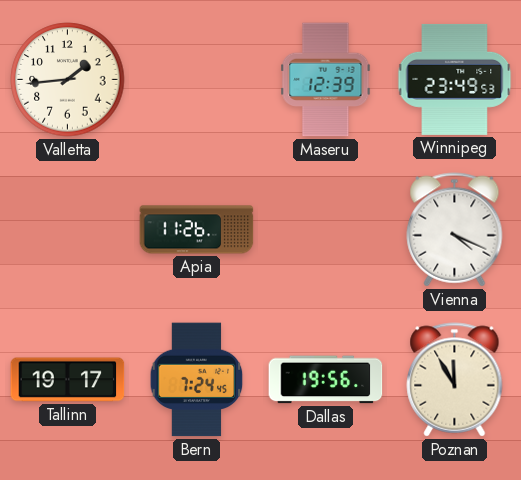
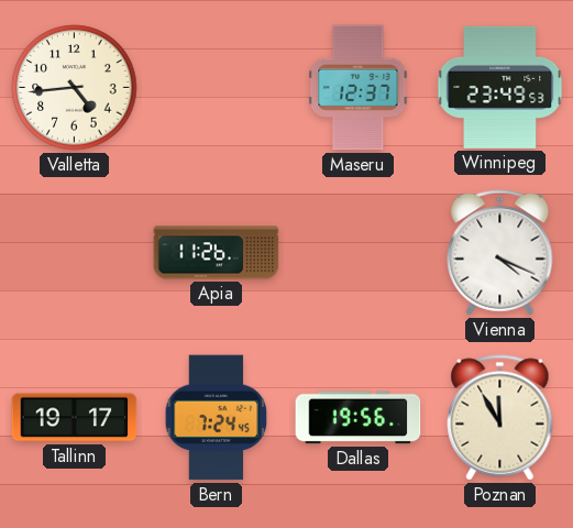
Valletta: 1:44 -> 4:44 (75, 88)
Maseru: 12:39 -> 12:37 (359, 88)
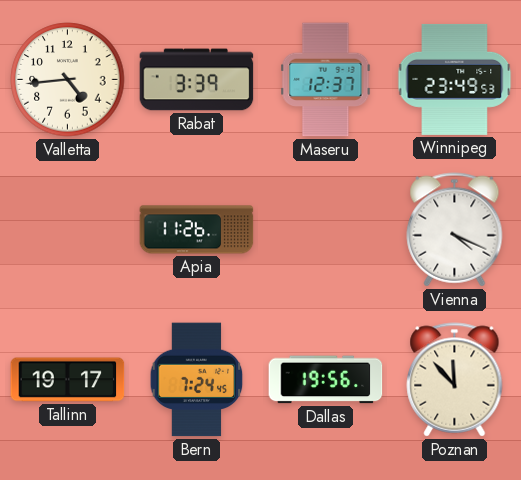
Rabat: none -> 3:39 (197, 80)
Poznan: 11:55 -> 11:53 (455, 380)
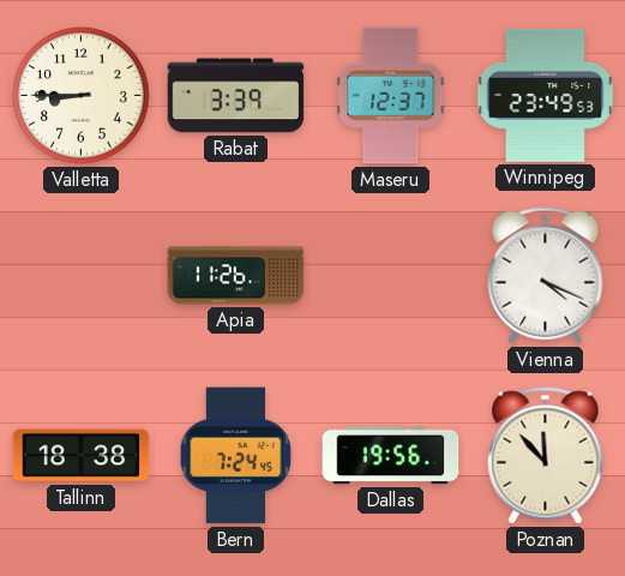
Valletta: 4:44 -> 8:45 (82, 96)
Tallinn: 19:17 -> 18:38 (82, 456)
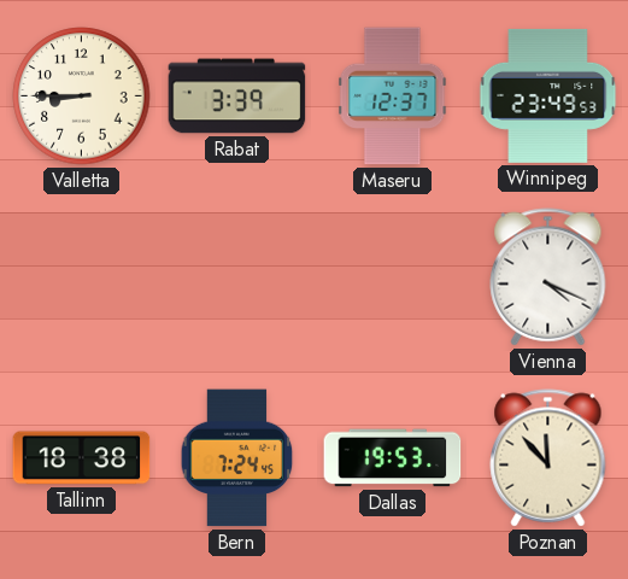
Apia: 11:26 -> none (236, 276)
Dallas: 19:56 -> 19:53 (393, 458)
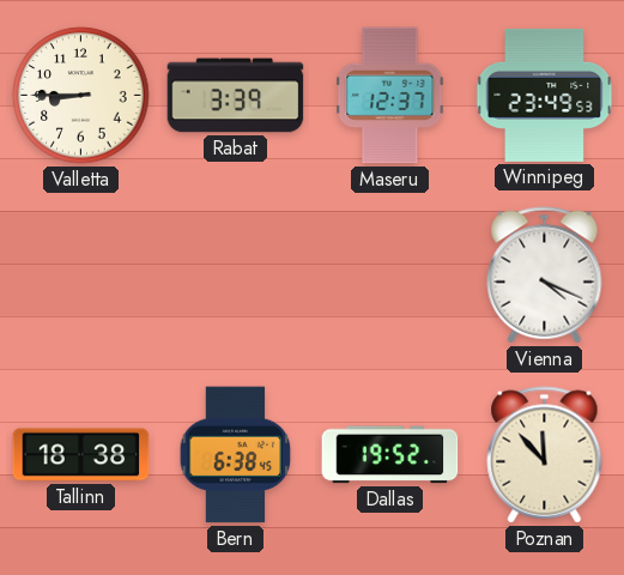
Bern: 7:24 -> 6:38 (236, 455)
Dallas: 19:53 -> 19:52 (390, 455)
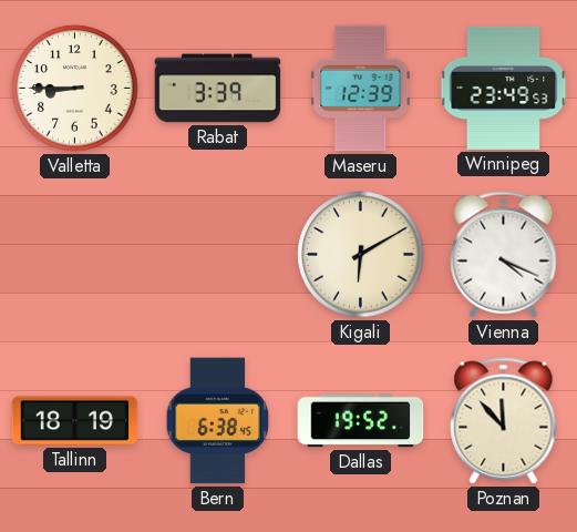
Maseru: 12:37 -> 12:39 (361, 89)
Kigali: none -> 6:10 (361, 255)
Tallinn: 18:38 -> 18:19 (75, 421)
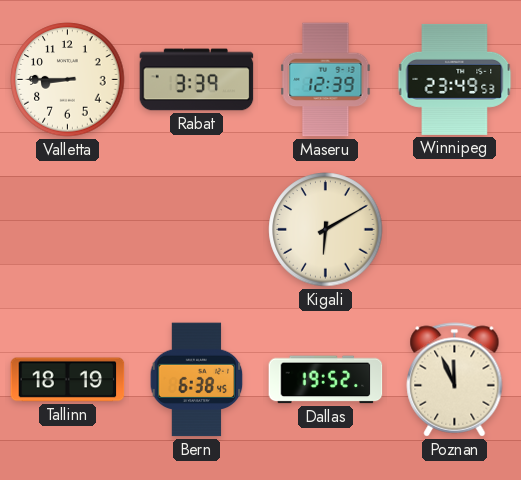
Vienna: 4:19 -> none (504, 255)
Poznan: 11:53 -> 11:56 (455, 380)
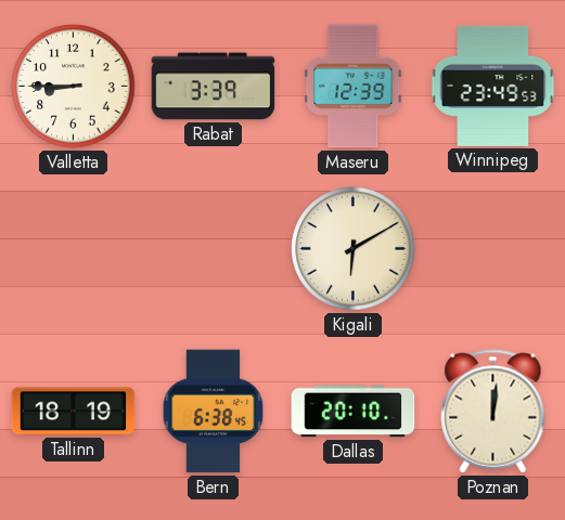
Dallas: 19:52 -> 20:10 (354, 412)
Poznan: 11:56 -> 12:01 (493, 412)
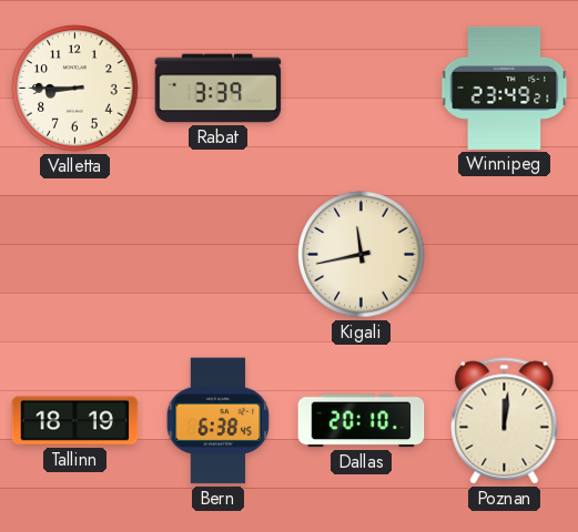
Maseru: 12:39 -> none (354, 87)
Winnipeg: 23:49:53 -> 23:49:21 (505, 88)
Kigali: 6:10 -> 11:43 (362, 255)
